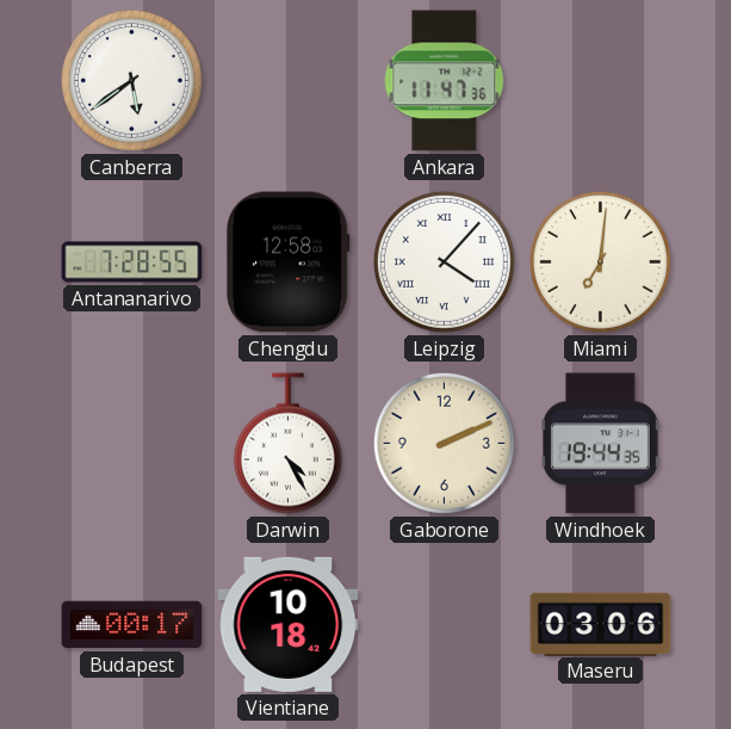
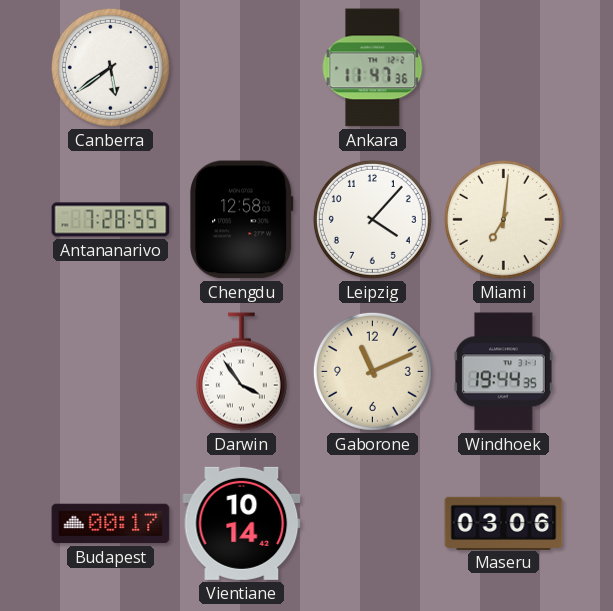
Leipzig numerals: Roman -> Arabic (372, 219)
Darwin: 4:25 -> 3:54 (241, 372)
Gaborone: 2:11 -> 11:11 (372, 371)
Vientiane: 10:18 -> 10:14 (242, 523)
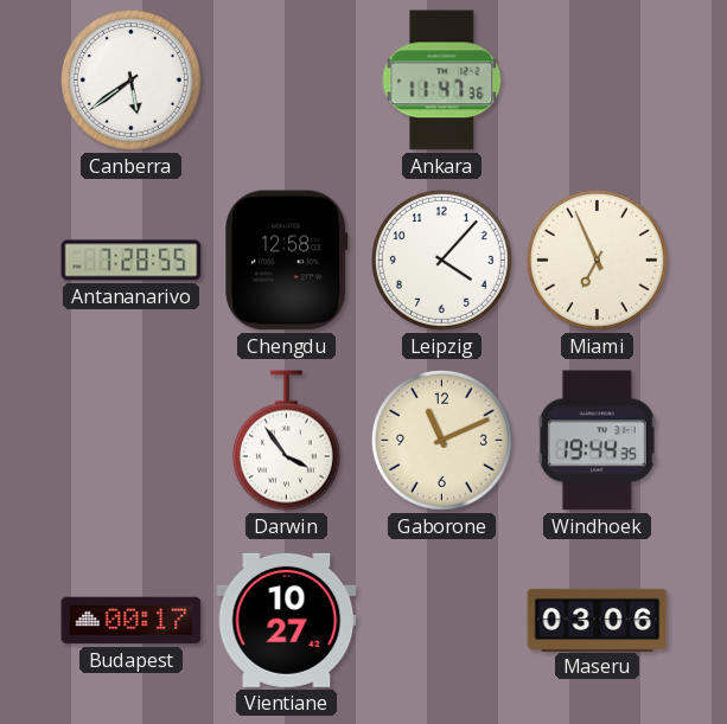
Miami: 7:01 -> 6:56 (597, 260)
Vientiane: 10:14 -> 10:27 (287, 620)
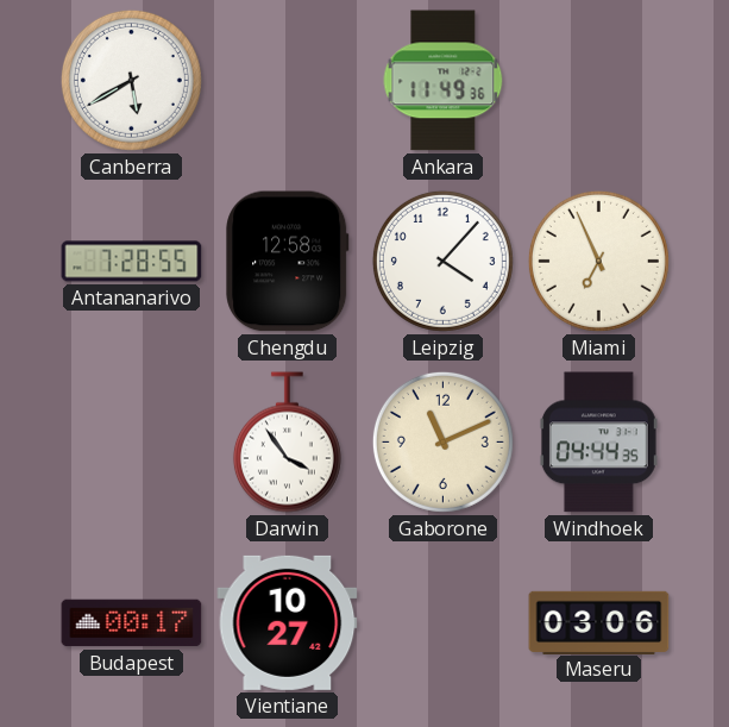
Canberra: 5:39 -> 5:40 (131, 80)
Ankara: 11:47 -> 11:49 (444, 81)
Windhoek: 19:44 -> 04:44 (598, 443)
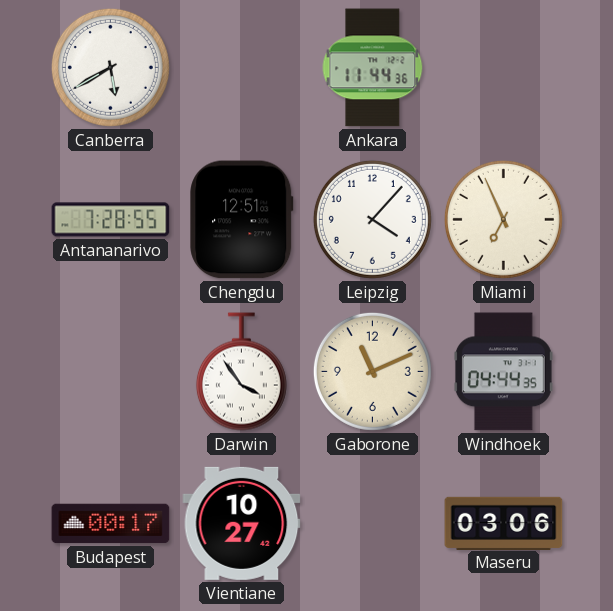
Ankara: 11:49 -> 11:44 (373, 68)
Chengdu: 12:58 -> 12:51 (242, 220)
